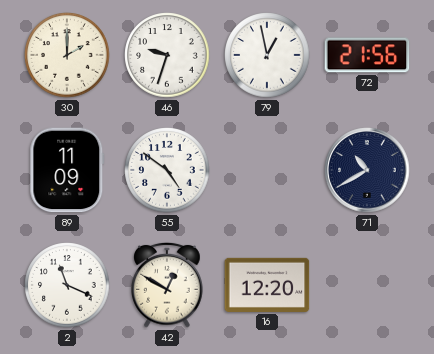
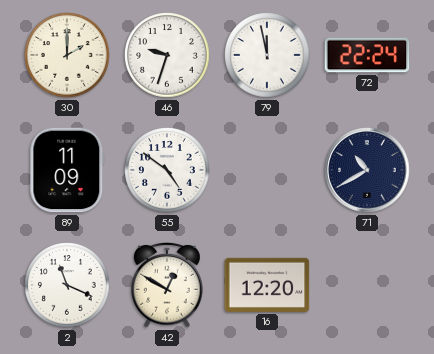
79: 12:58 -> 11:58 (267, 55)
72: 21:56 -> 22:24 (367, 55)
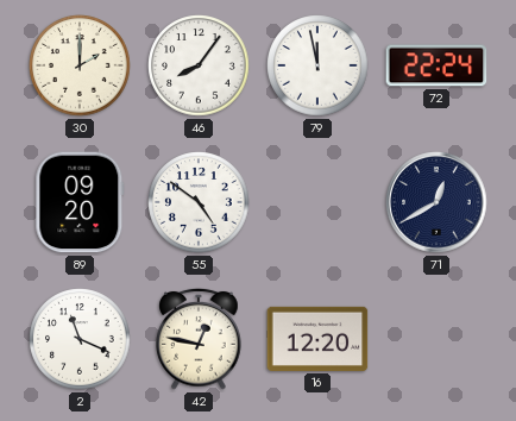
46: 9:33 -> 8:06 (199, 65)
89: 11:09 -> 09:20 (80, 202)
71: 10:40 -> 12:40 (436, 202)
42: 12:50 -> 12:47 (199, 339)
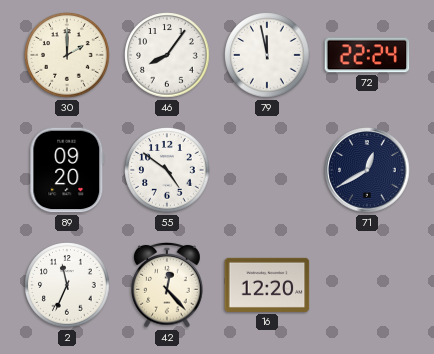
2: 11:19 -> 11:34 (67, 285)
42: 12:47 -> 12:23 (167, 285)
